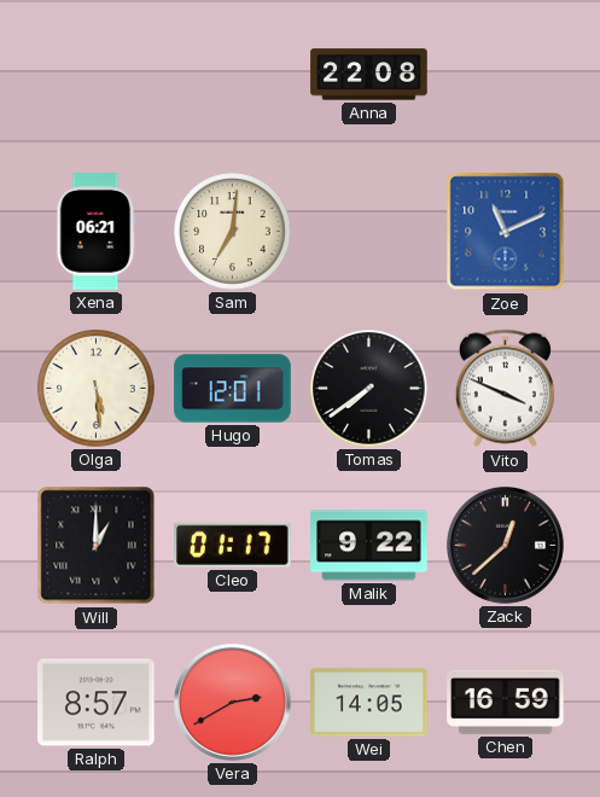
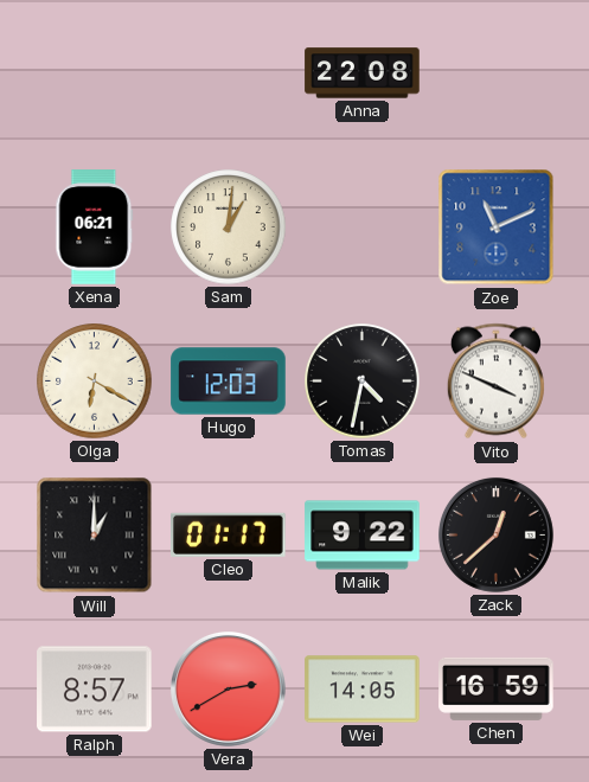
Sam: 7:01 -> 1:01 (229, 227)
Olga: 5:29 -> 6:20 (95, 382)
Hugo: 12:01 -> 12:03 (229, 382)
Tomas: 7:39 -> 4:32 (363, 382)
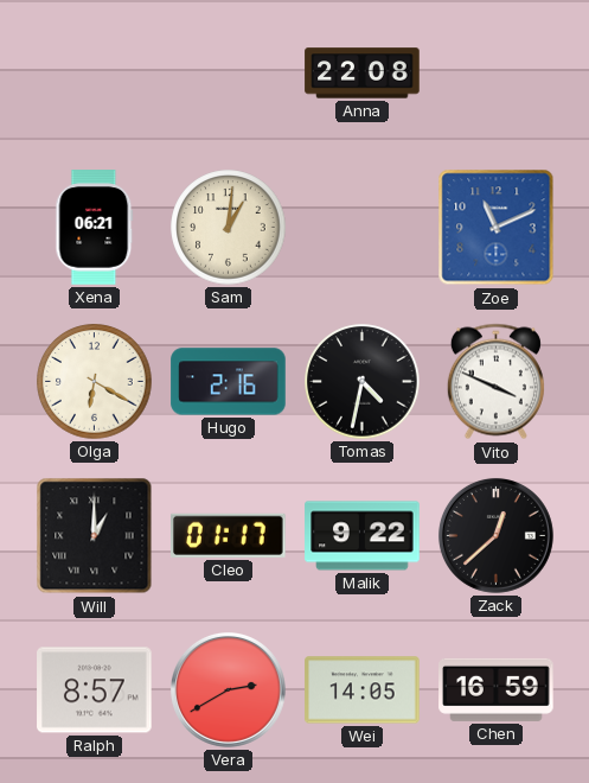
Hugo: 12:03 -> 2:16 (229, 382)
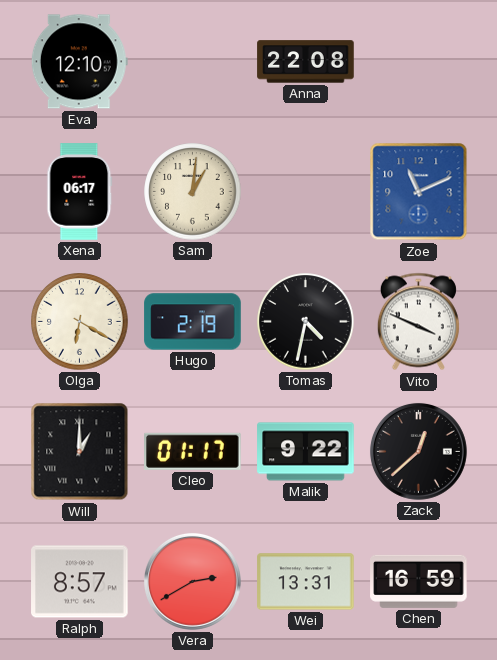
Eva: none -> 12:10 (79, 62)
Xena: 06:21 -> 06:17 (80, 192)
Hugo: 2:16 -> 2:19 (193, 322)
Wei: 14:05 -> 13:31 (306, 582)
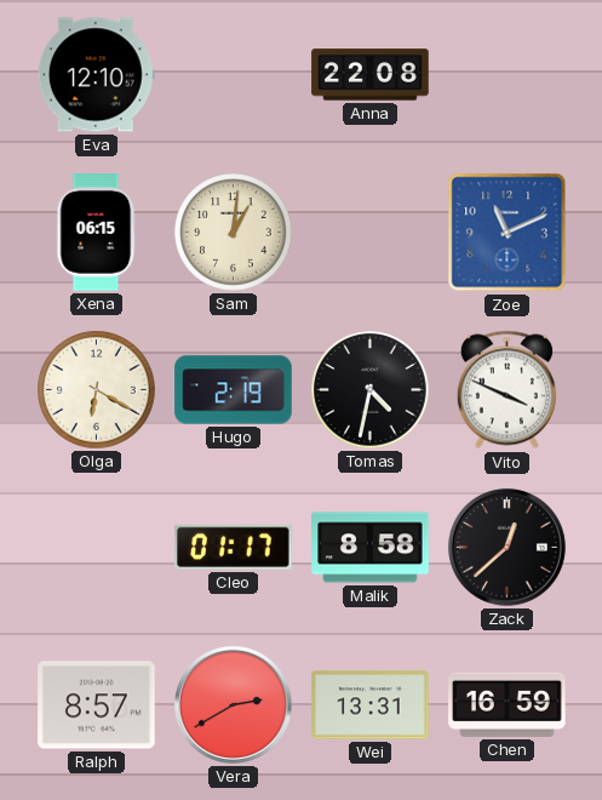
Xena: 06:17 -> 06:15 (97, 233)
Will: 1:00 -> none (80, 452)
Malik: 9:22 -> 8:58 (371, 548)
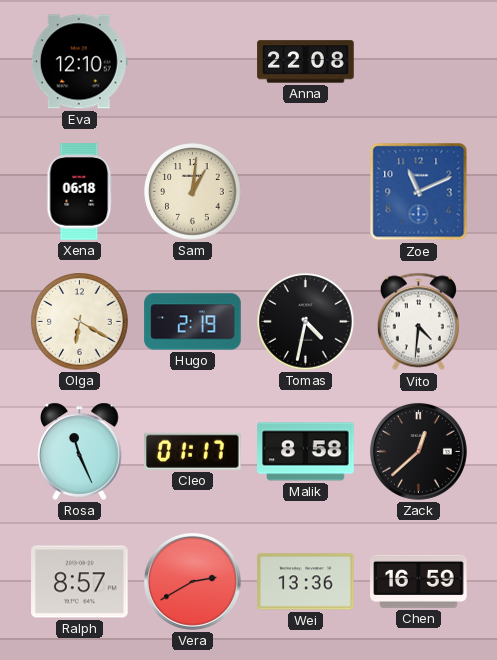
Xena: 06:15 -> 06:18 (80, 192)
Vito: 3:49 -> 4:31 (418, 322)
Rosa: none -> 11:26 (80, 451)
Wei: 13:31 -> 13:36 (306, 582)
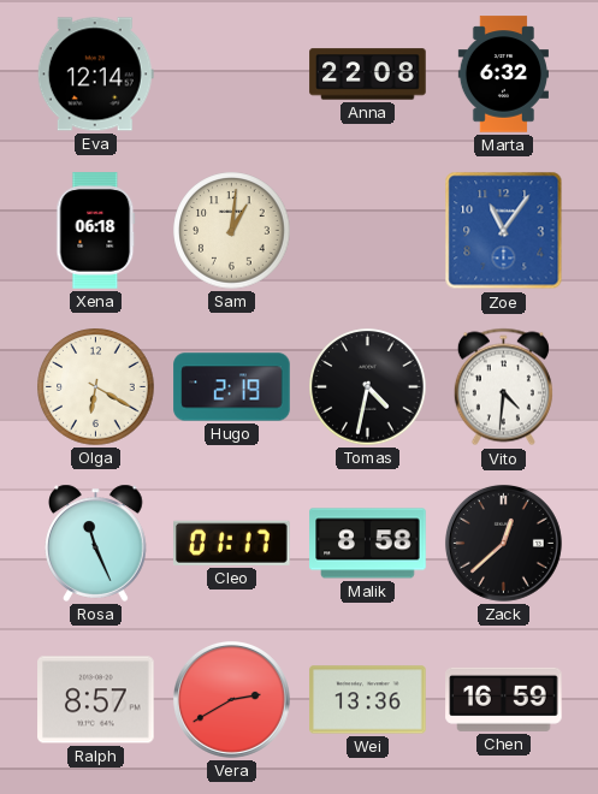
Eva: 12:10 -> 12:14 (95, 75)
Marta: none -> 6:32 (503, 75)
Zoe: 11:11 -> 11:06 (504, 231)
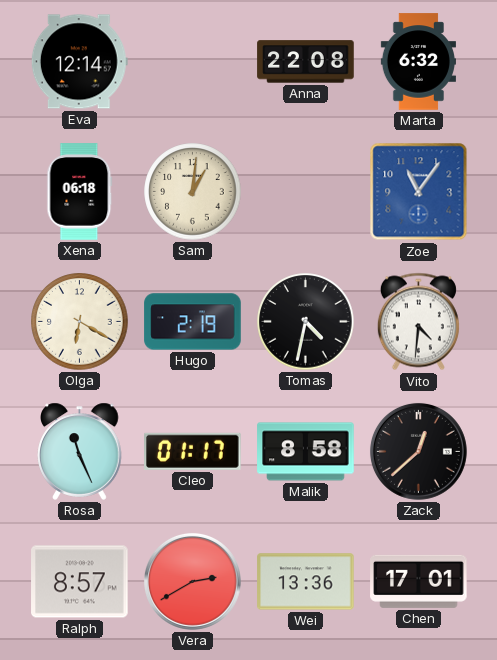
Chen: 16:59 -> 17:01 (419, 581)
